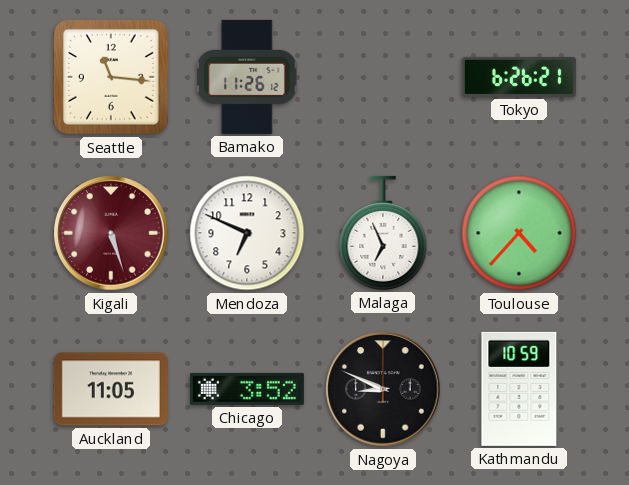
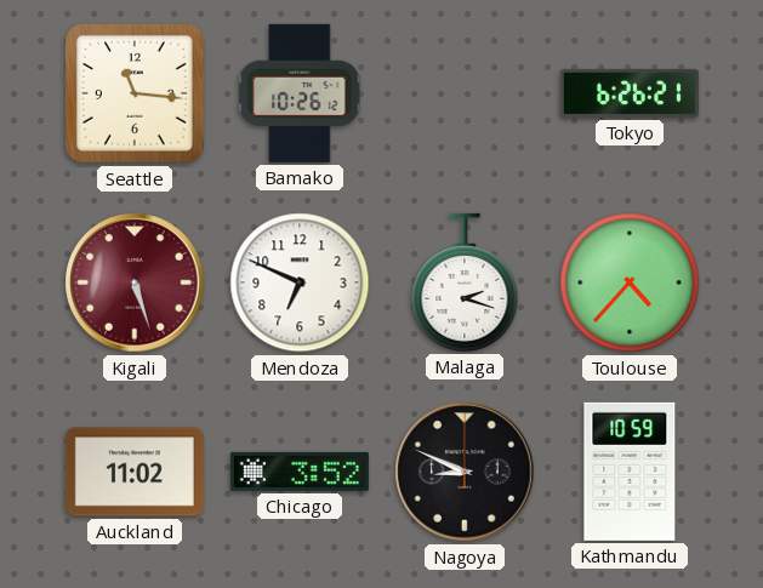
Bamako: 11:26 -> 10:26 (301, 93)
Malaga: 6:56 -> 2:18 (465, 282)
Auckland: 11:05 -> 11:02 (135, 472)
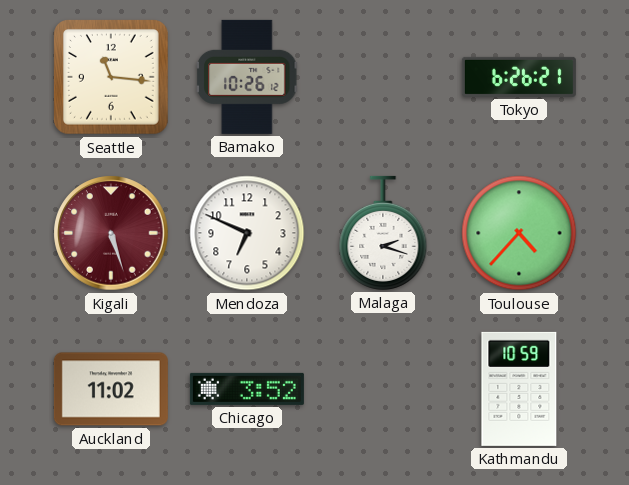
Nagoya: 8:49 -> none (465, 472)
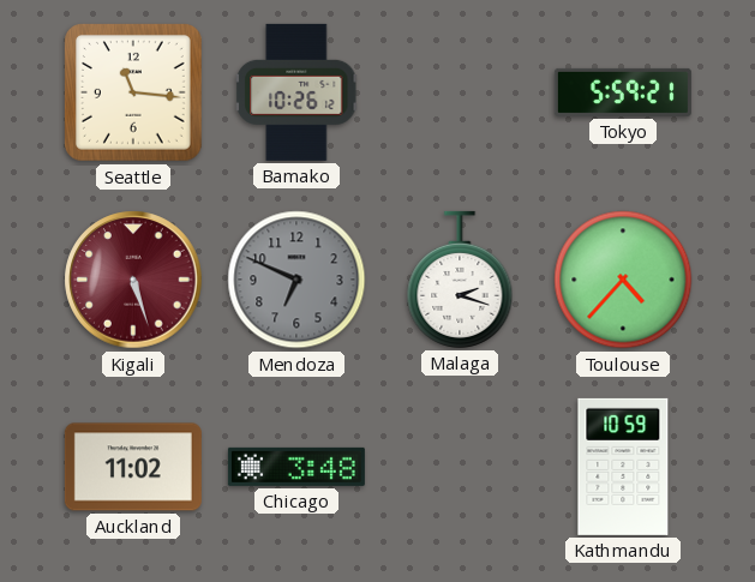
Tokyo: 6:26 -> 5:59 (623, 92)
Mendoza dial: white -> grey (296, 280)
Chicago: 3:52 -> 3:48 (296, 467)
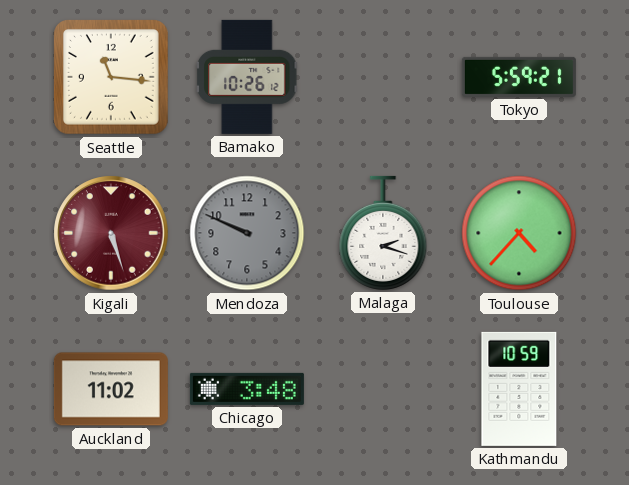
Mendoza: 6:49 -> 9:49 (247, 233)
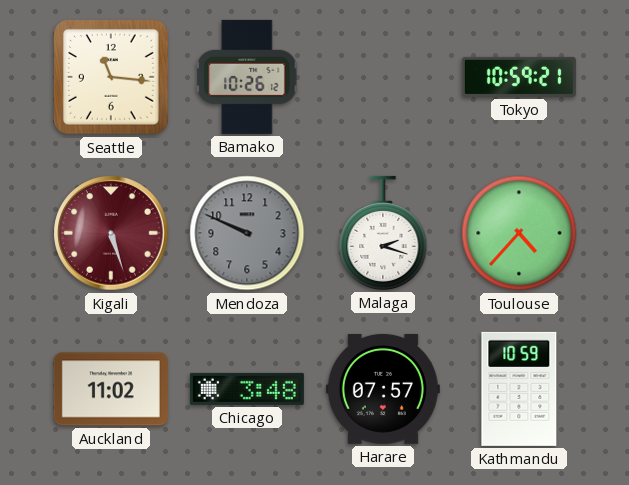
Tokyo: 5:59 -> 10:59 (519, 77)
Harare: none -> 07:57 (383, 389)
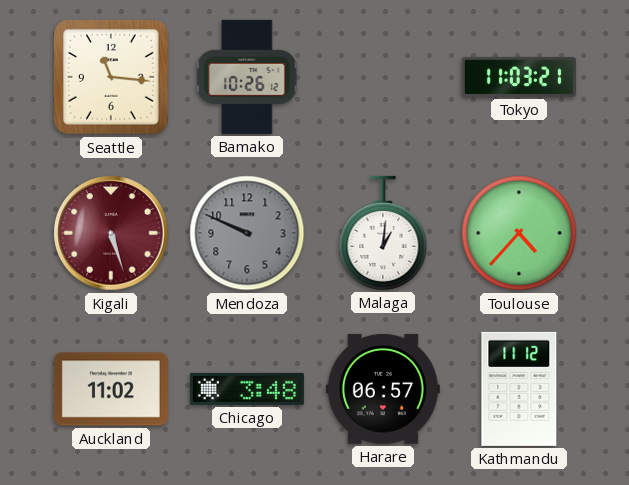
Tokyo: 10:59 -> 11:03 (519, 77)
Malaga: 2:18 -> 1:01 (383, 233)
Harare: 07:57 -> 06:57 (383, 389)
Kathmandu: 10:59 -> 11:12 (519, 389)
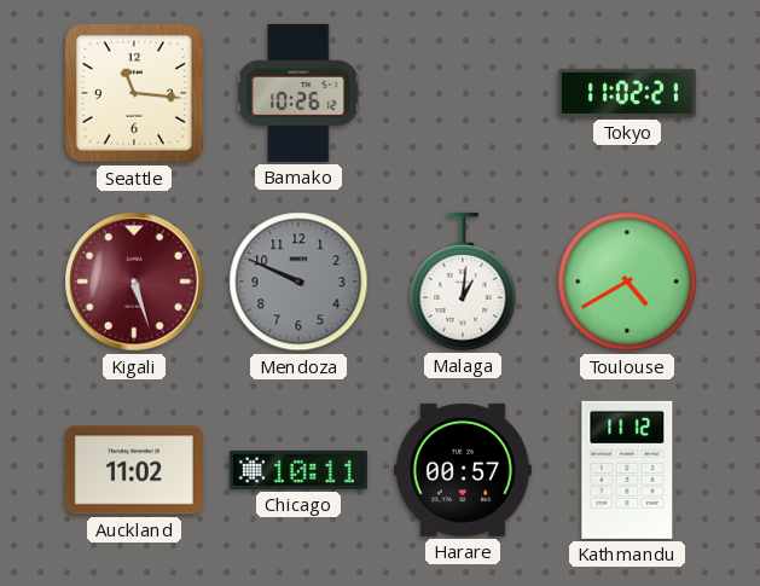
Tokyo: 11:03 -> 11:02 (627, 93)
Toulouse: 4:37 -> 4:40 (627, 282)
Chicago: 3:48 -> 10:11 (298, 470)
Harare: 06:57 -> 00:57 (463, 470)
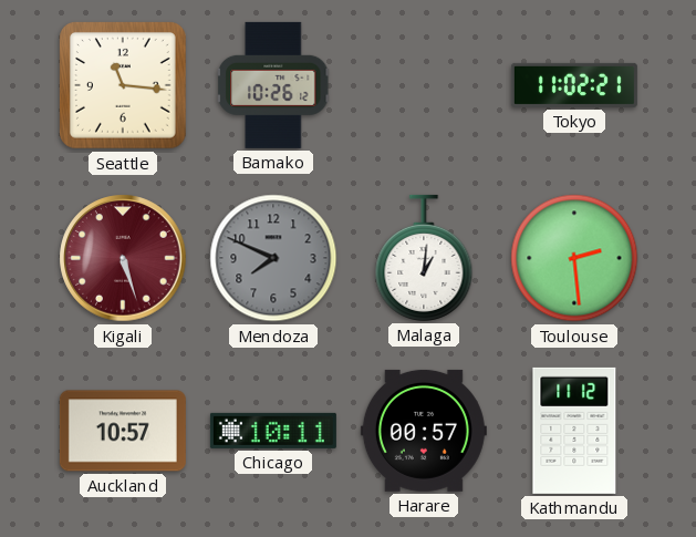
Mendoza: 9:49 -> 7:49 (273, 258)
Toulouse: 4:40 -> 2:29 (574, 258)
Auckland: 11:02 -> 10:57 (123, 431)
